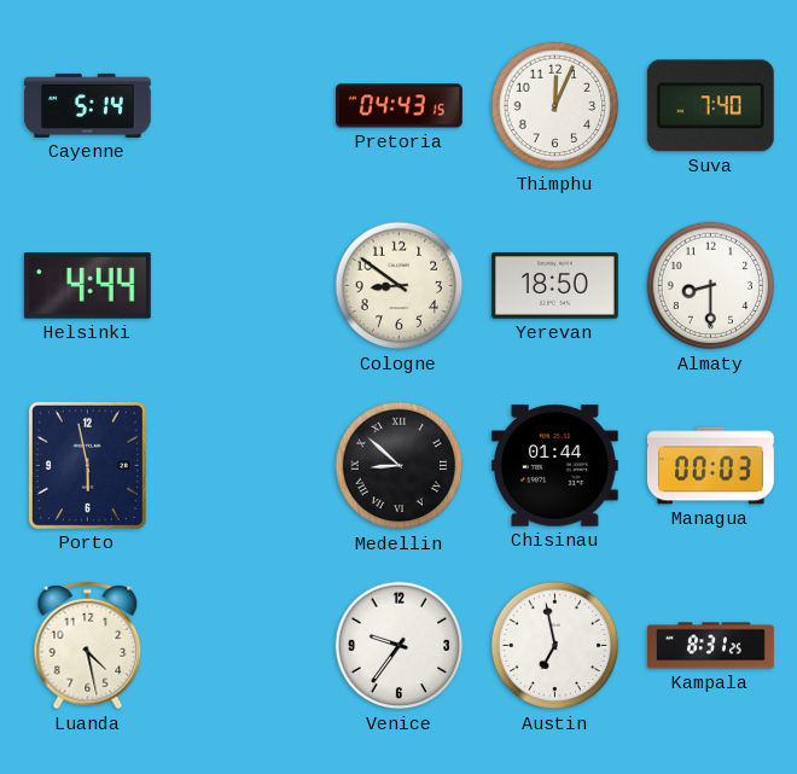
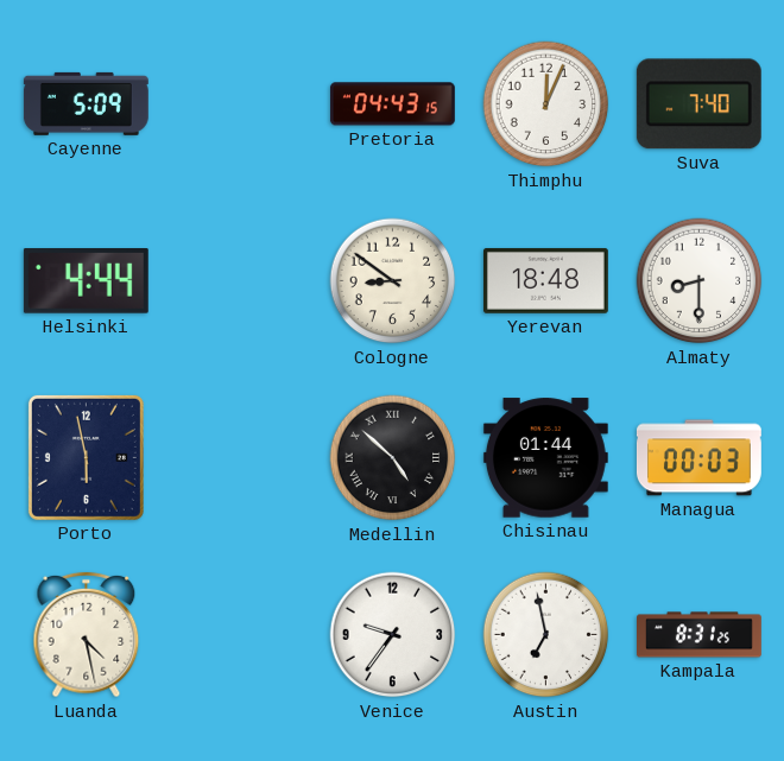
Cayenne: 5:14 -> 5:09 (86, 103)
Yerevan: 18:50 -> 18:48 (545, 280)
Medellin: 8:52 -> 4:52 (393, 458)
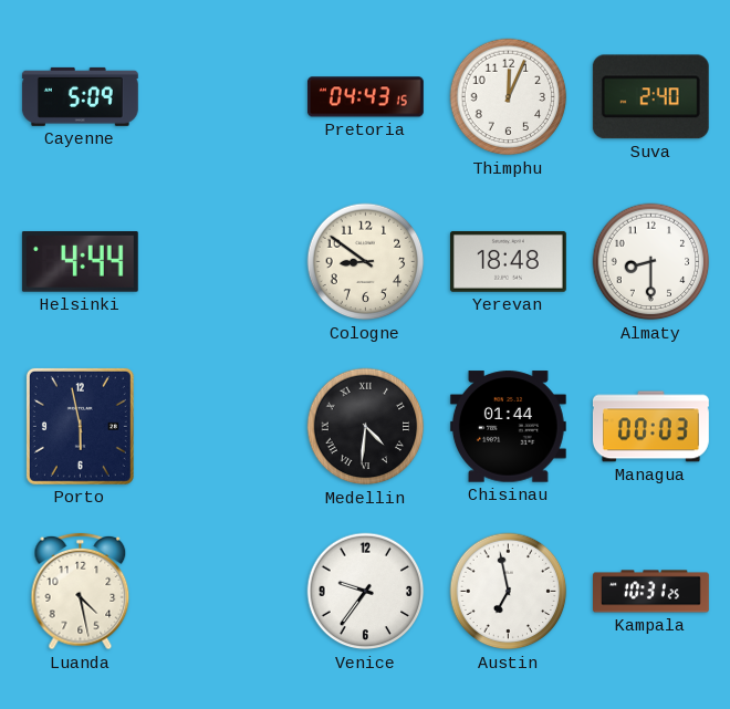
Suva: 7:40 -> 2:40 (650, 97)
Medellin: 4:52 -> 4:31 (366, 427)
Kampala: 8:31 -> 10:31 (651, 592)
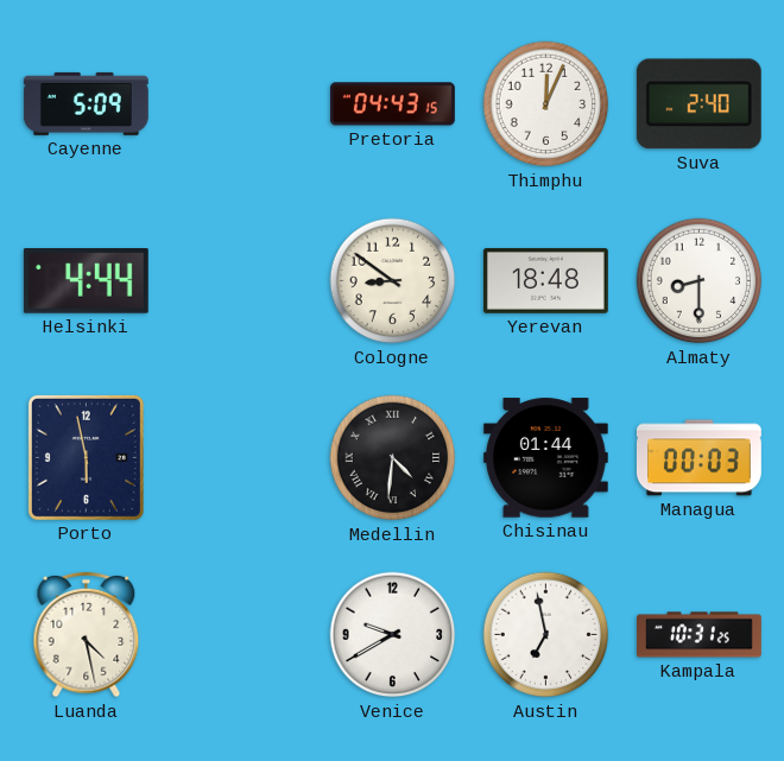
Venice: 9:36 -> 9:40 (393, 635)
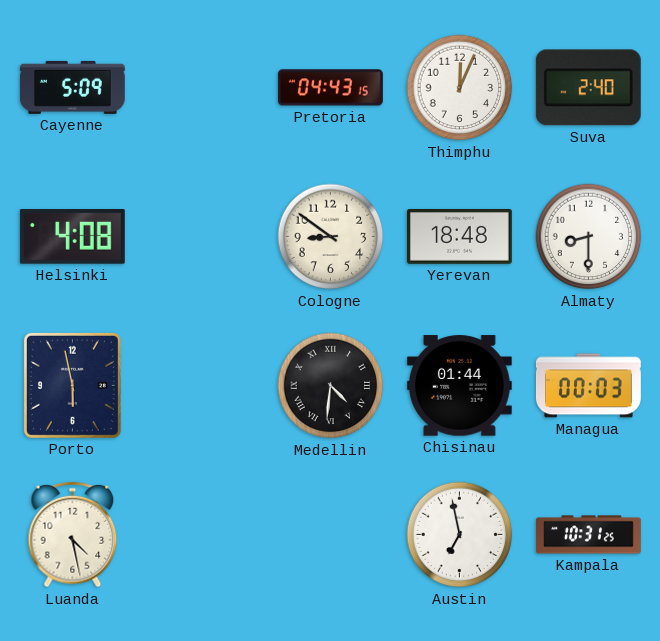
Helsinki: 4:44 -> 4:08 (72, 237)
Venice: 9:40 -> none (393, 635)
